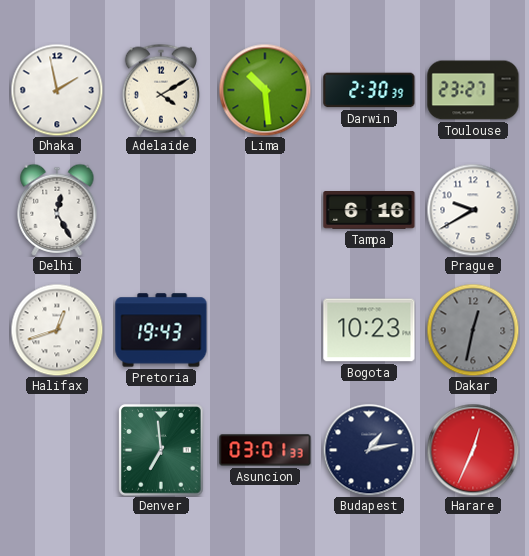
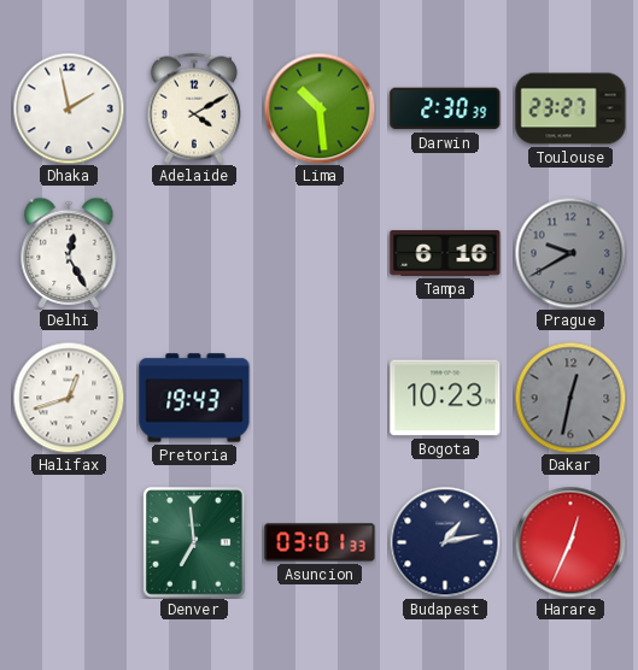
Prague dial: white -> grey (570, 253)
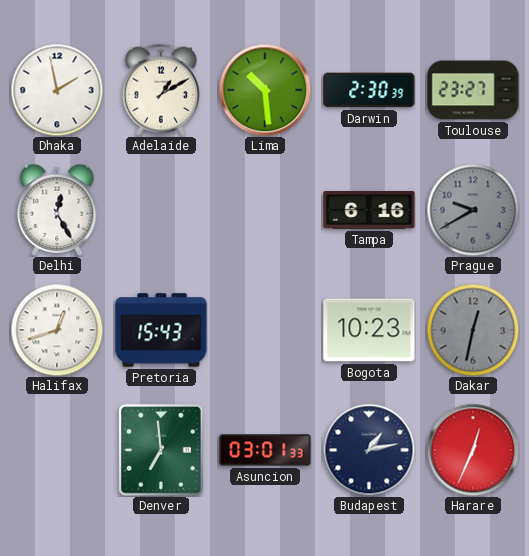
Adelaide: 4:10 -> 1:10 (161, 90)
Pretoria: 19:43 -> 15:43 (161, 330)
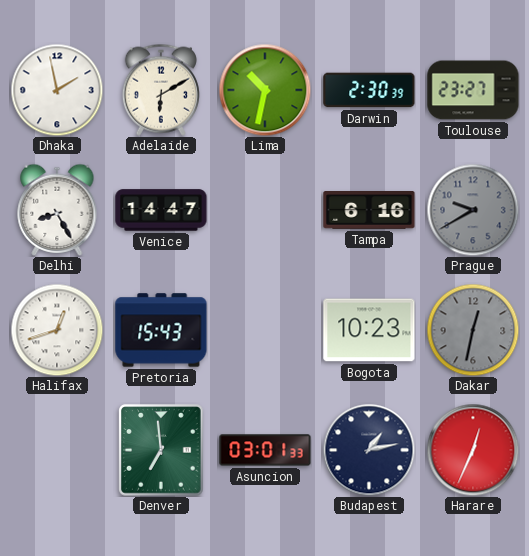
Adelaide: 1:10 -> 6:10 (161, 90)
Lima: 10:29 -> 10:32 (265, 90)
Delhi: 12:25 -> 8:25 (57, 210)
Venice: none -> 14:47 (161, 210)
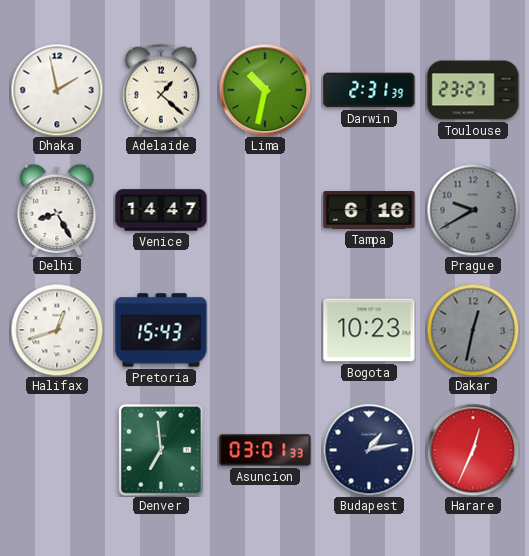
Adelaide: 6:10 -> 1:22 (161, 90)
Darwin: 2:30 -> 2:31 (369, 90)
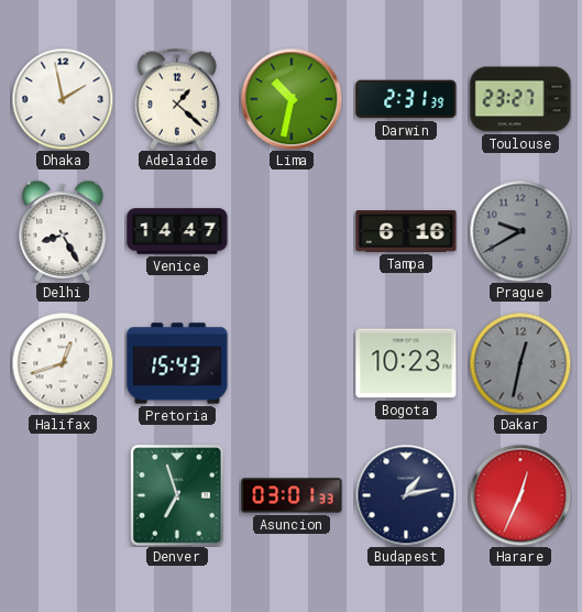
Denver: 6:59 -> 6:57 (177, 495)
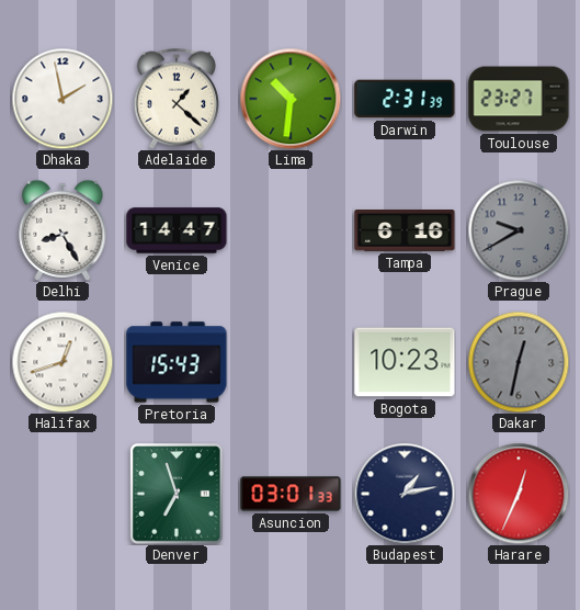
Lima: 10:32 -> 10:31 (291, 99)
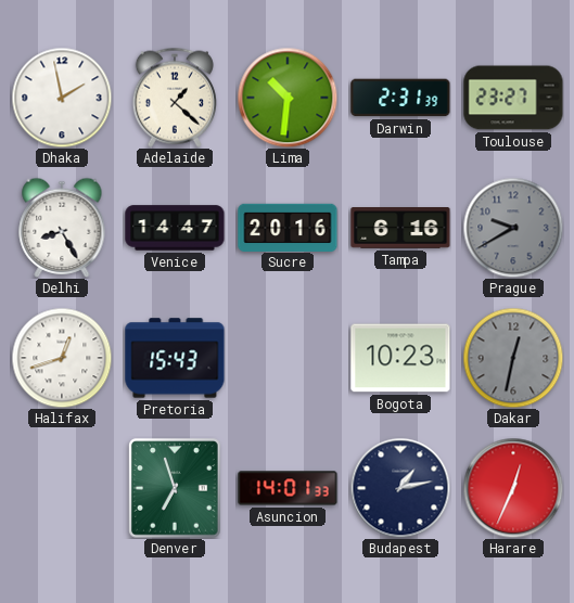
Sucre: none -> 20:16 (288, 227)
Asuncion: 03:01 -> 14:01 (288, 488)
